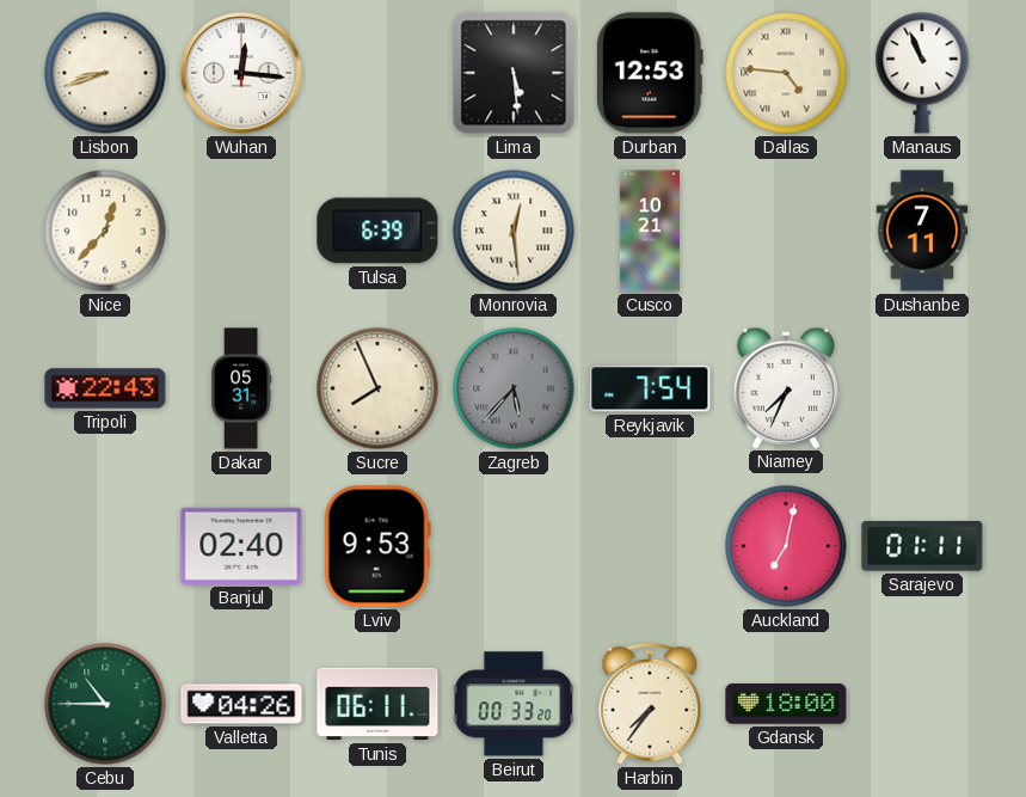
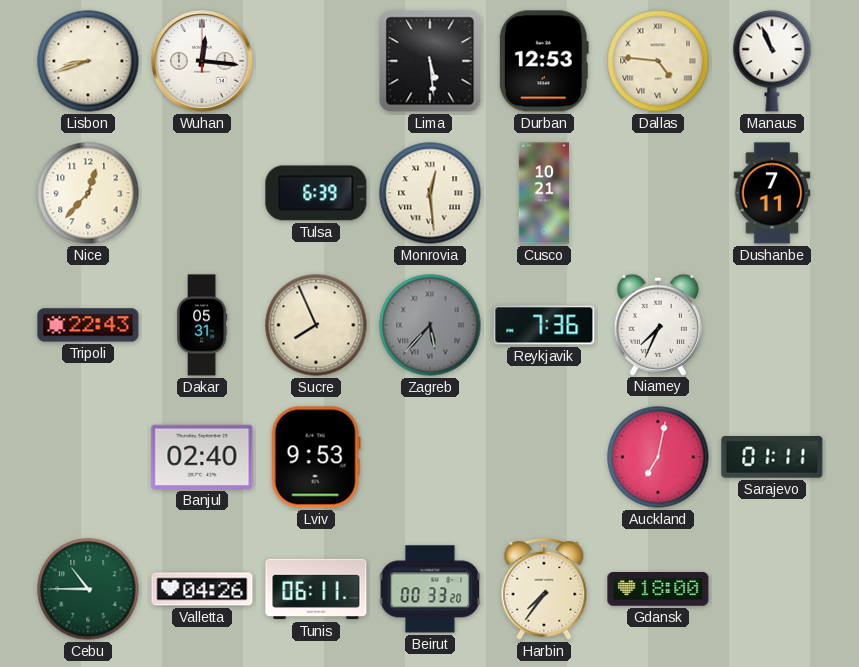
Reykjavik: 7:54 -> 7:36 (544, 325)
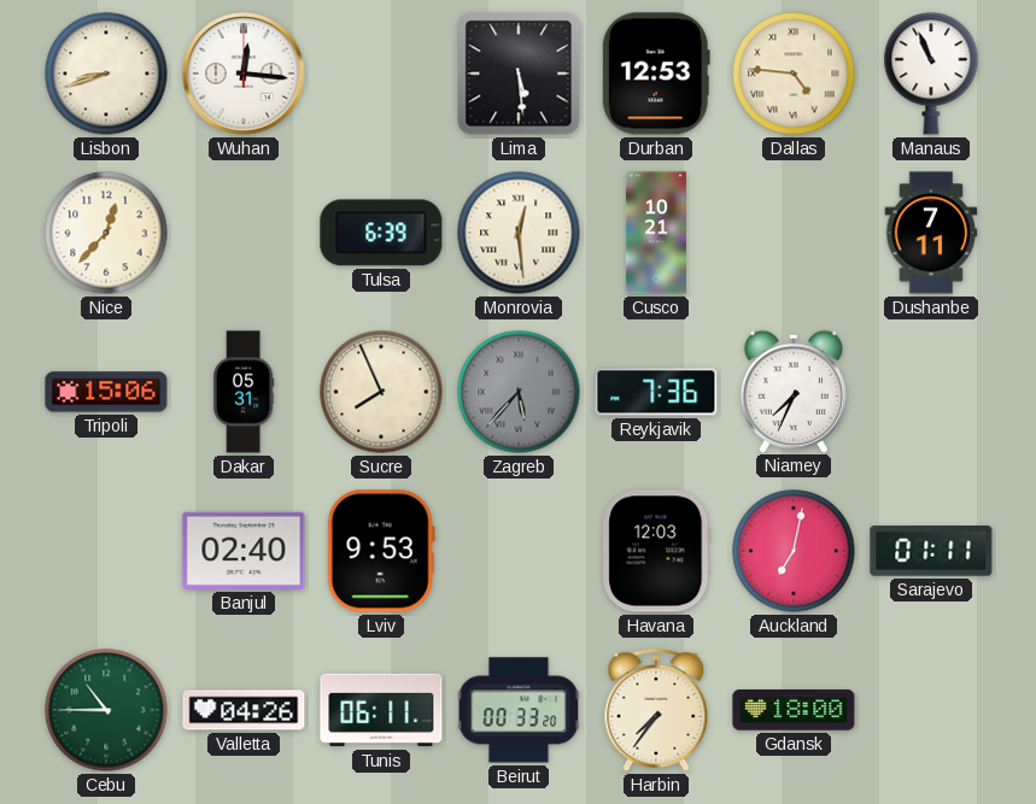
Tripoli: 22:43 -> 15:06 (106, 392)
Havana: none -> 12:03 (656, 551)
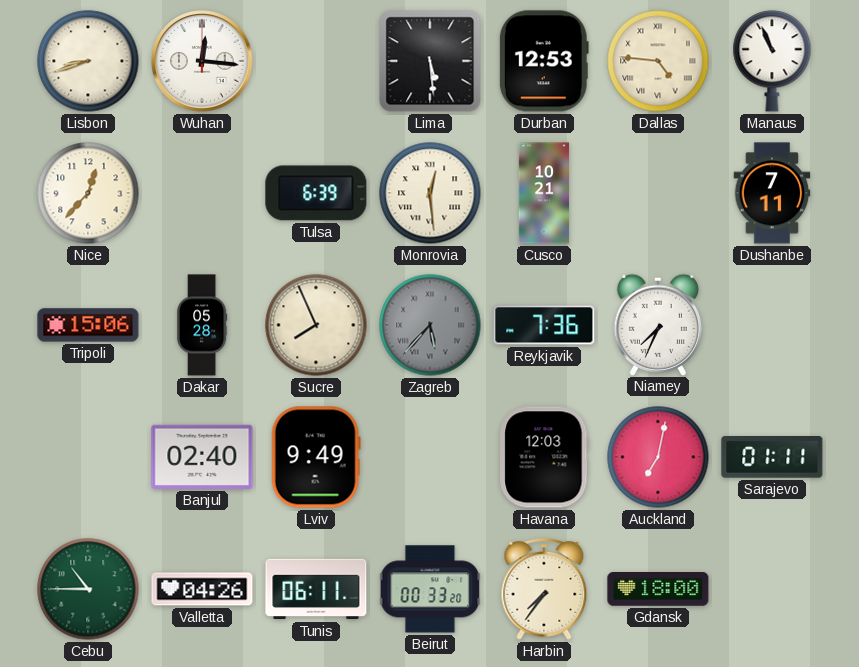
Dakar: 05:31 -> 05:28 (202, 325)
Lviv: 9:53 -> 9:49 (316, 457)
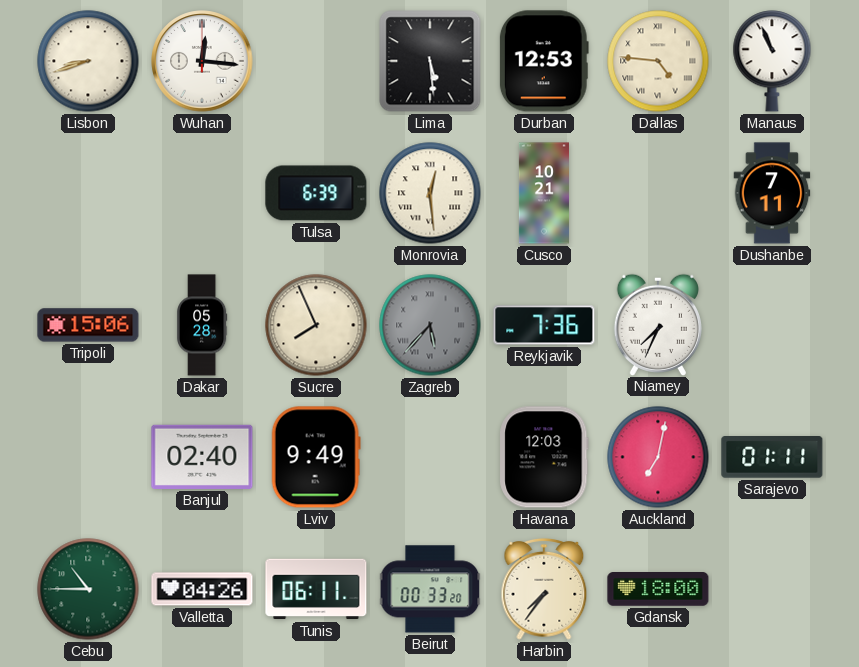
Nice: 12:37 -> none (88, 193)
